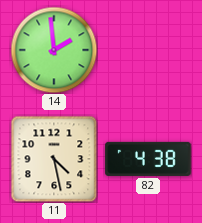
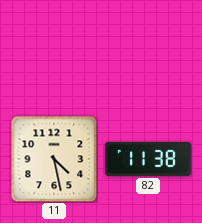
14: 1:59 -> none (54, 50)
82: 4:38 -> 11:38 (148, 159)
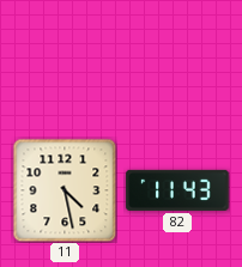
82: 11:38 -> 11:43 (177, 190)
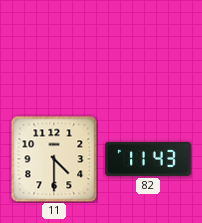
11: 4:28 -> 4:30 (54, 159)
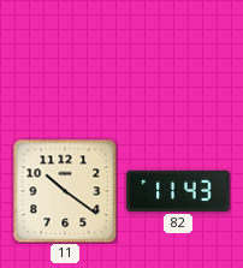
11: 4:30 -> 10:21 (65, 191)
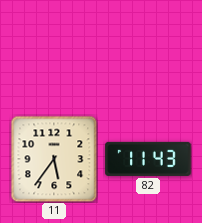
11: 10:21 -> 5:36 (54, 159)
